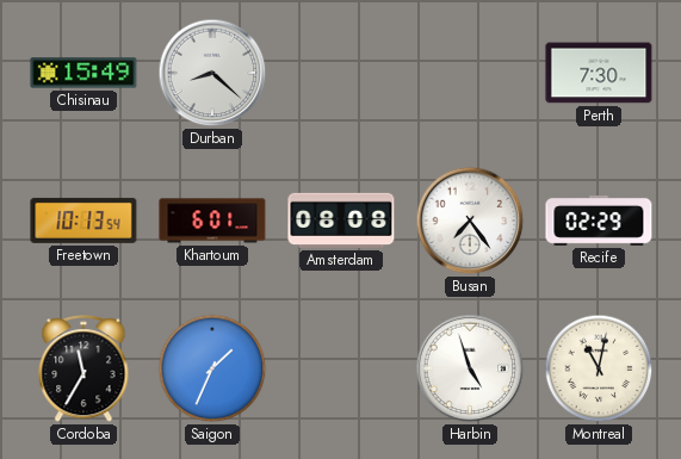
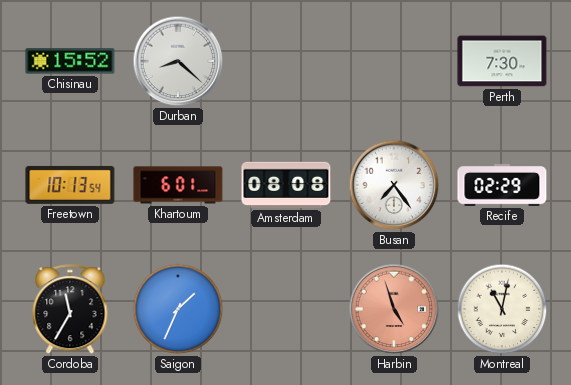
Chisinau: 15:49 -> 15:52 (70, 61)
Harbin dial: white -> salmon (394, 309)
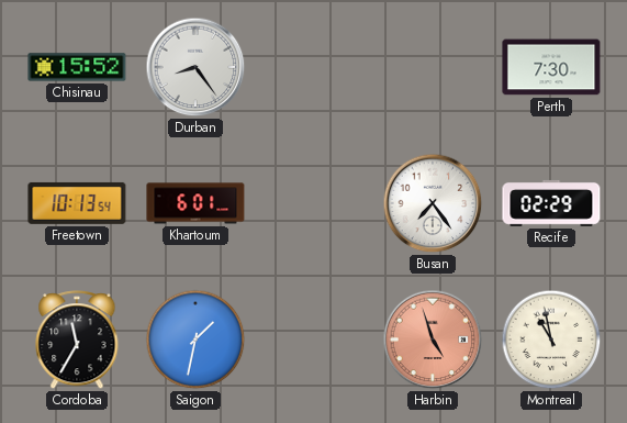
Durban: 8:22 -> 8:24 (195, 67)
Amsterdam: 08:08 -> none (286, 185)
Saigon: 1:34 -> 1:32 (195, 339)
Montreal: 11:02 -> 10:58 (551, 339)
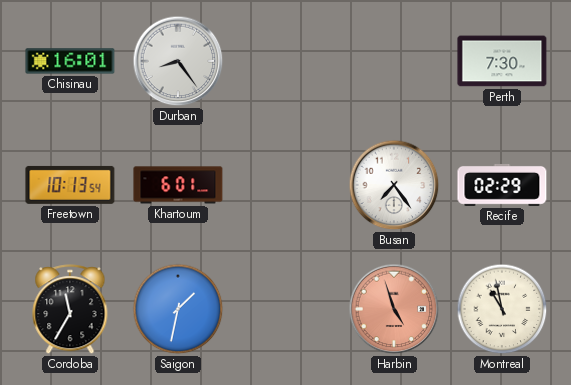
Chisinau: 15:52 -> 16:01 (70, 61)
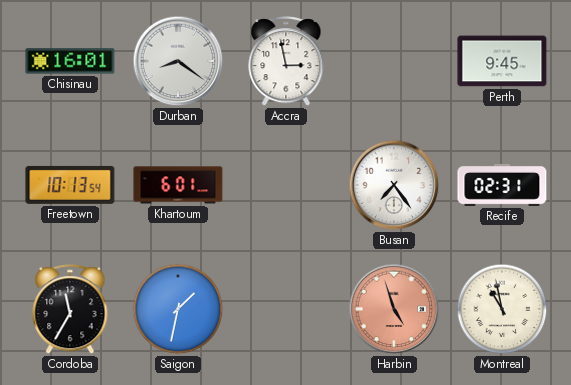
Durban: 8:24 -> 8:21 (178, 61)
Accra: none -> 2:58 (286, 62)
Perth: 7:30 -> 9:45 (502, 61)
Recife: 02:29 -> 02:31 (502, 185)
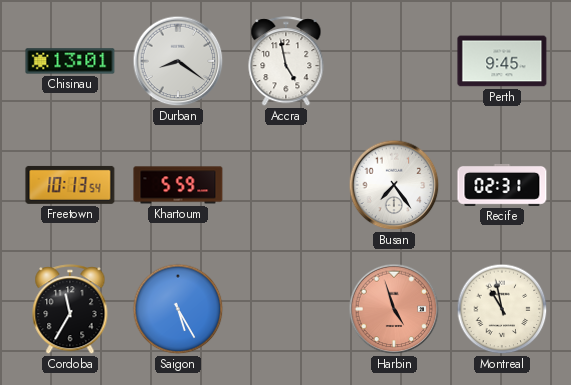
Chisinau: 16:01 -> 13:01 (70, 61)
Accra: 2:58 -> 4:58 (286, 62)
Khartoum: 6:01 -> 5:59 (178, 185)
Saigon: 1:32 -> 5:25 (178, 309)
